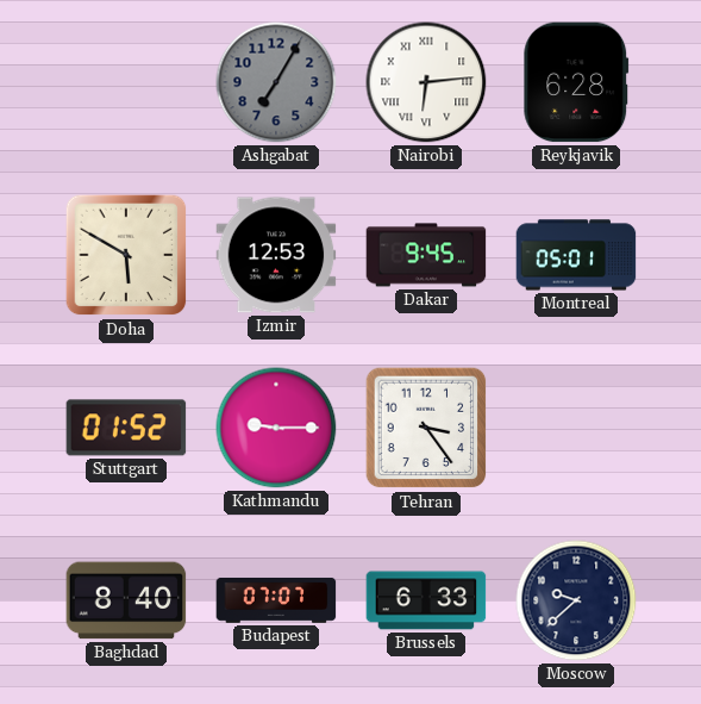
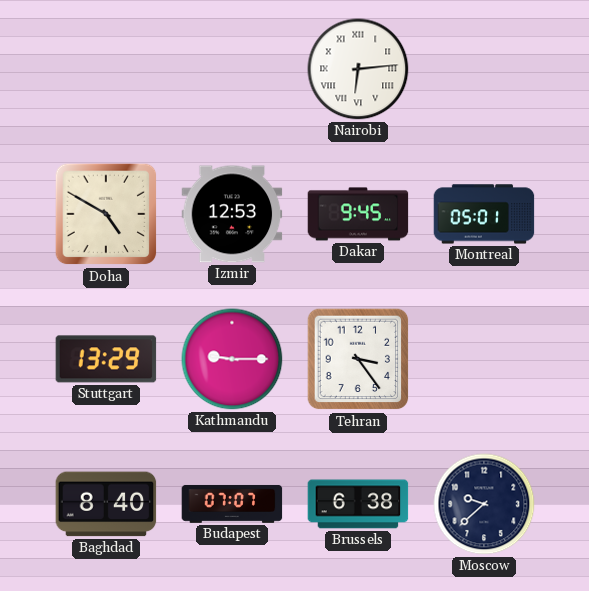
Ashgabat: 7:05 -> none (276, 82)
Reykjavik: 6:28 -> none (576, 82)
Doha: 5:50 -> 4:50 (106, 214)
Stuttgart: 01:52 -> 13:29 (106, 359)
Brussels: 6:33 -> 6:38 (358, 504)
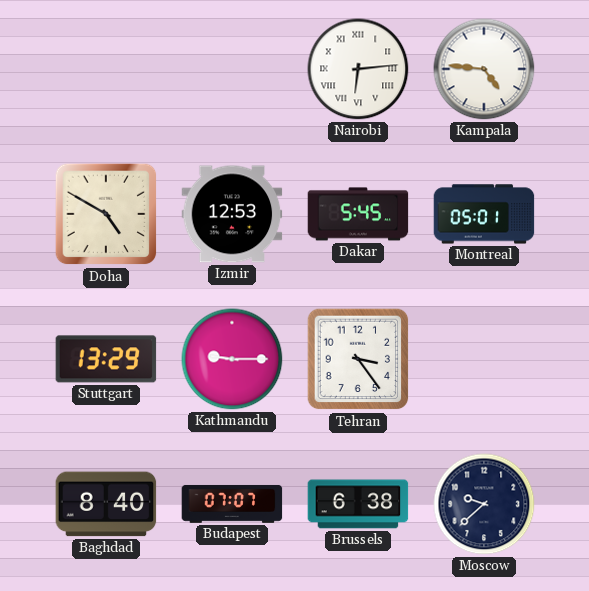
Kampala: none -> 4:46 (484, 69)
Dakar: 9:45 -> 5:45 (358, 214)
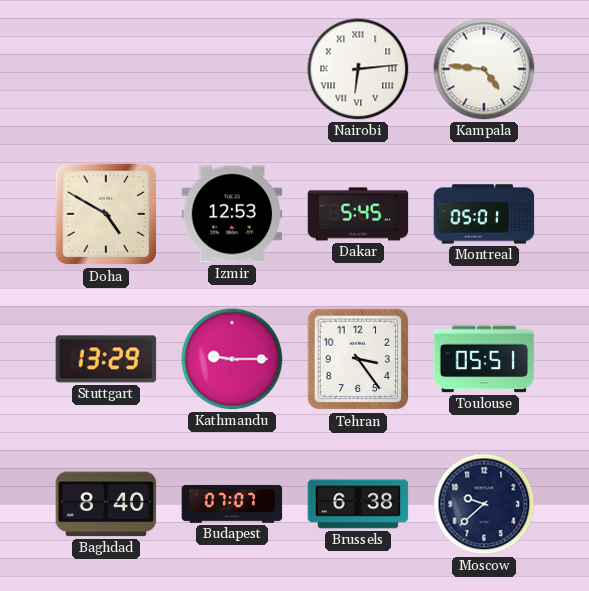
Toulouse: none -> 05:51 (484, 359)
